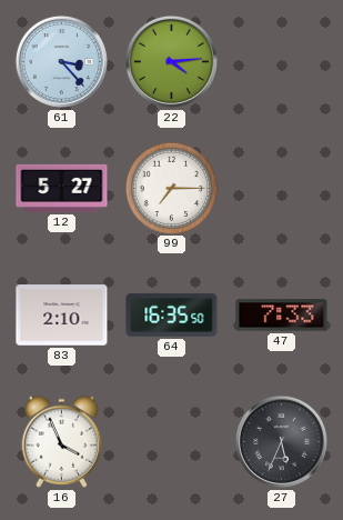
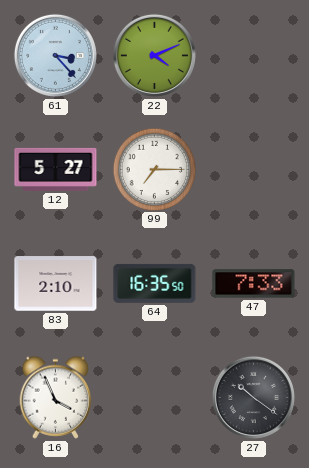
22: 4:14 -> 4:11 (154, 55)
27: 5:34 -> 10:21 (253, 397)
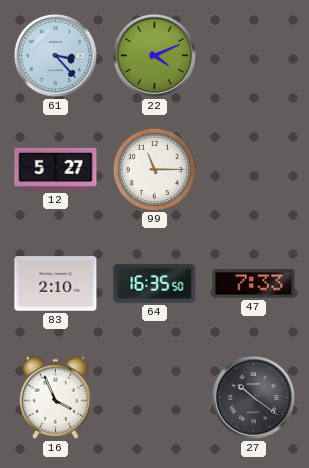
99: 7:15 -> 11:15 (154, 169)
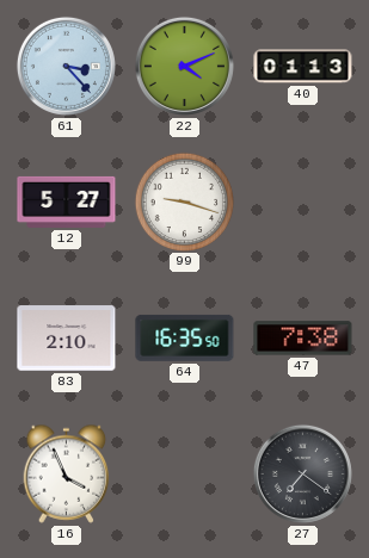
40: none -> 01:13 (303, 67)
99: 11:15 -> 9:18 (184, 201)
47: 7:33 -> 7:38 (303, 339)
27: 10:21 -> 7:21 (302, 473)
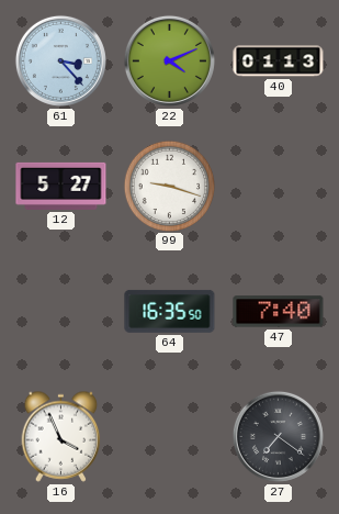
83: 2:10 -> none (67, 339)
47: 7:38 -> 7:40 (279, 312)
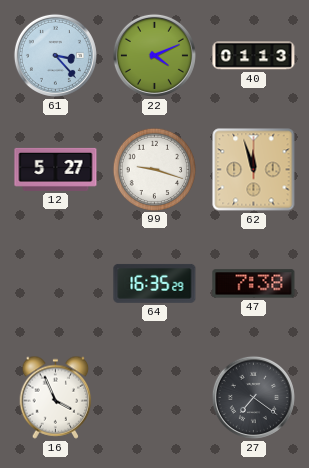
62: none -> 11:57 (254, 170)
64: 16:35:50 -> 16:35:29 (155, 283)
47: 7:40 -> 7:38 (254, 284)
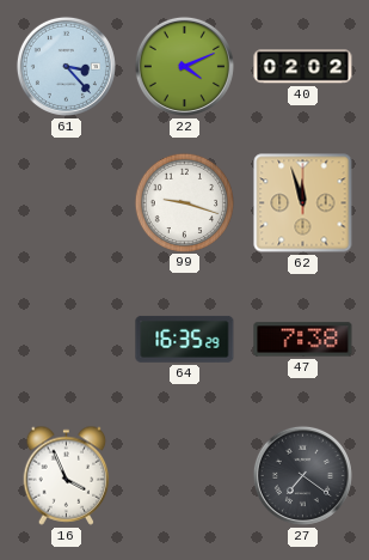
40: 01:13 -> 02:02 (303, 67)
12: 5:27 -> none (56, 169)
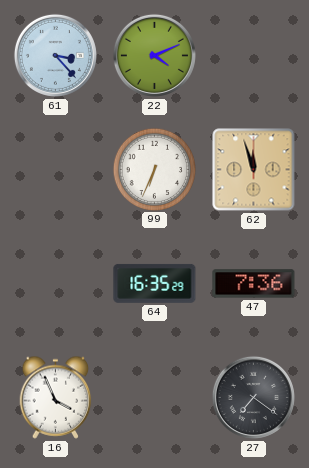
40: 02:02 -> none (303, 67)
99: 9:18 -> 6:34 (154, 169)
47: 7:38 -> 7:36 (254, 284)
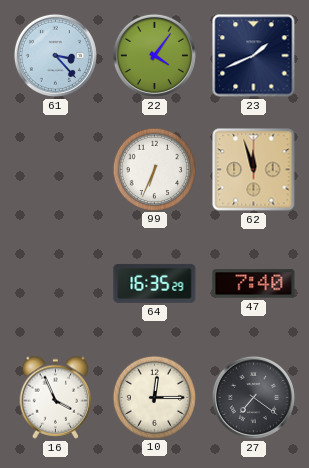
22: 4:11 -> 4:06 (154, 55)
23: none -> 1:41 (254, 56)
47: 7:36 -> 7:40 (254, 284)
10: none -> 12:15 (154, 397)
